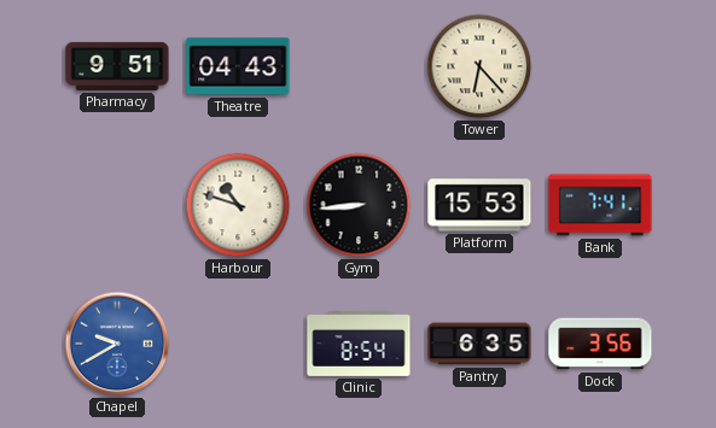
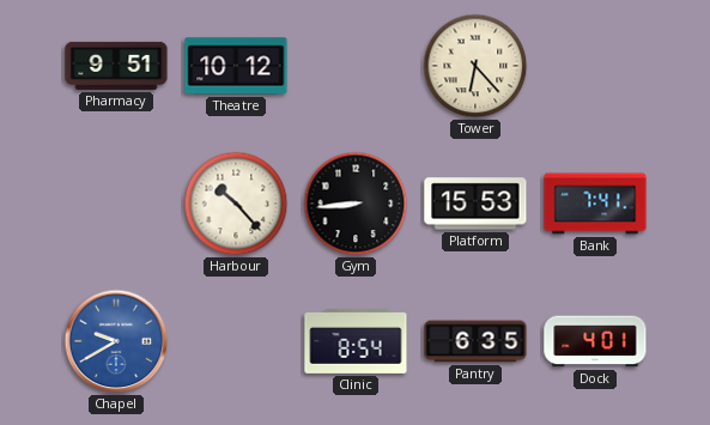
Theatre: 04:43 -> 10:12 (236, 66)
Harbour: 10:48 -> 10:23 (236, 204)
Dock: 3:56 -> 4:01 (595, 341)
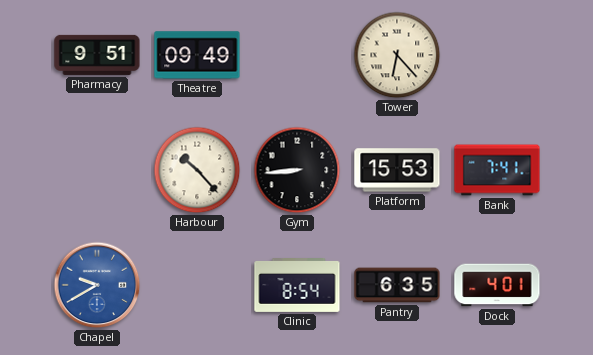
Theatre: 10:12 -> 09:49 (197, 55)
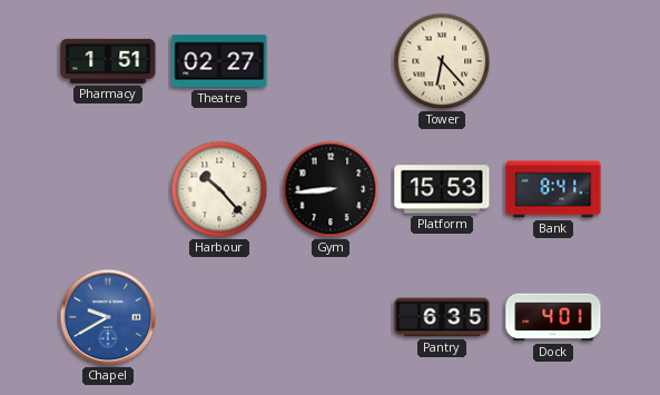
Pharmacy: 9:51 -> 1:51 (108, 61)
Theatre: 09:49 -> 02:27 (219, 61)
Bank: 7:41 -> 8:41 (553, 189)
Clinic: 8:54 -> none (297, 286)
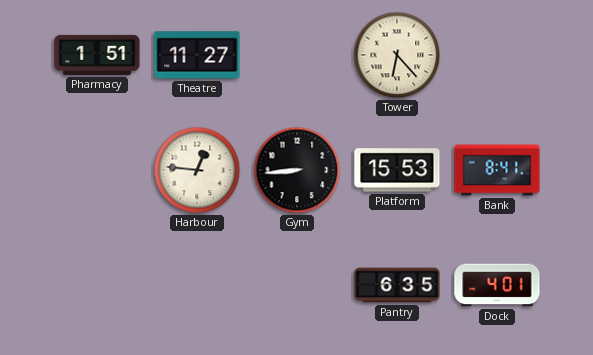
Theatre: 02:27 -> 11:27 (197, 55)
Harbour: 10:23 -> 12:46 (197, 170)
Chapel: 9:40 -> none (108, 317)
